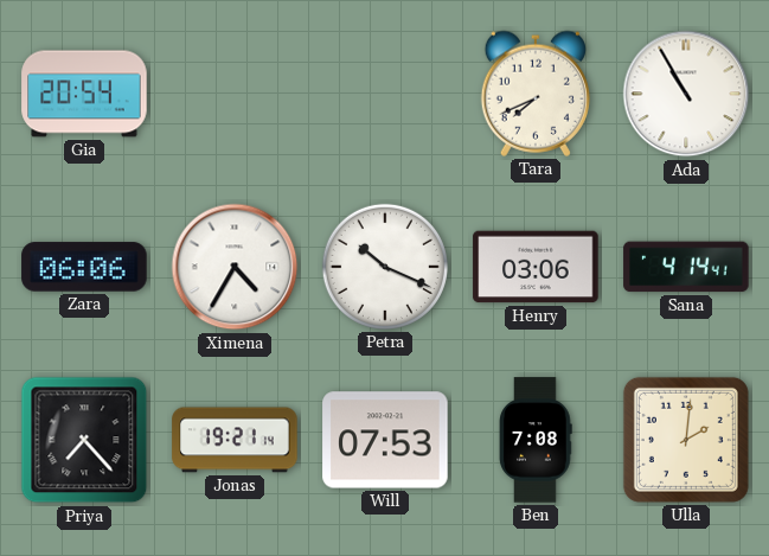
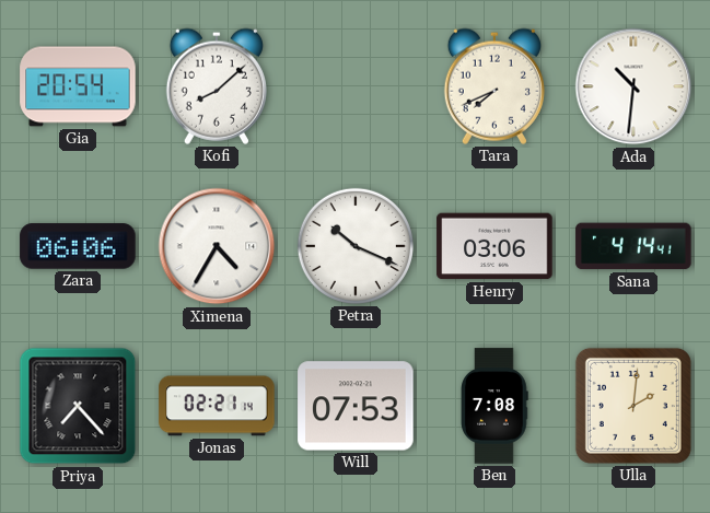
Kofi: none -> 8:08 (217, 86)
Ada: 10:55 -> 10:31 (633, 86)
Jonas: 19:21 -> 02:21 (217, 406)
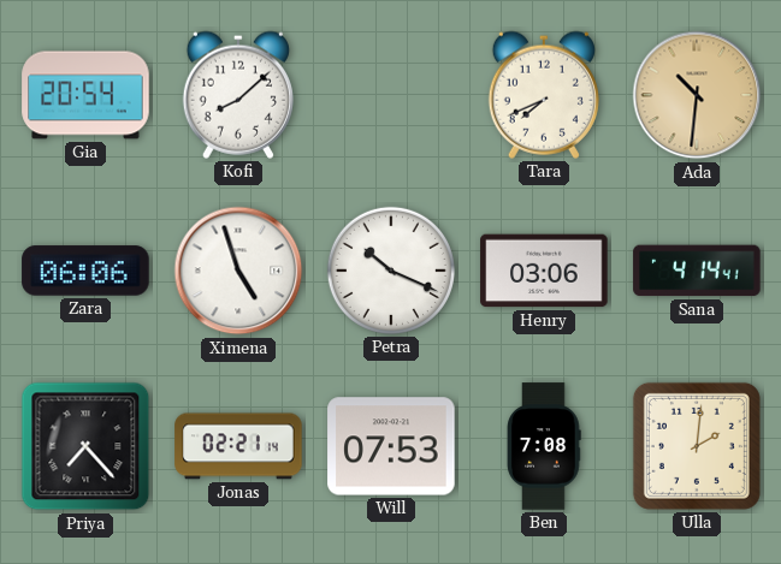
Ada dial: white -> champagne (697, 95)
Ximena: 4:35 -> 4:57 (238, 271)
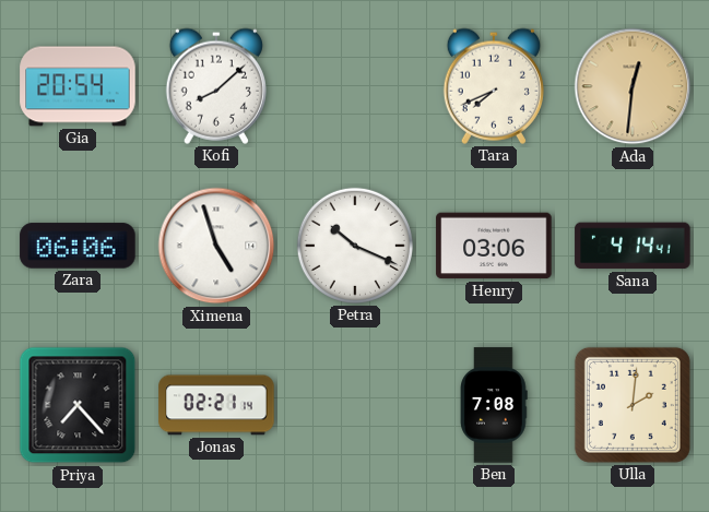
Ada: 10:31 -> 12:31 (633, 86)
Will: 07:53 -> none (391, 446)
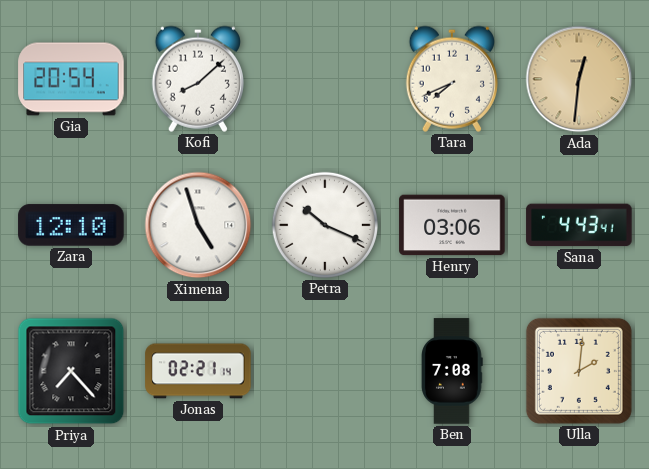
Zara: 06:06 -> 12:10 (71, 225)
Sana: 4:14 -> 4:43 (579, 225)
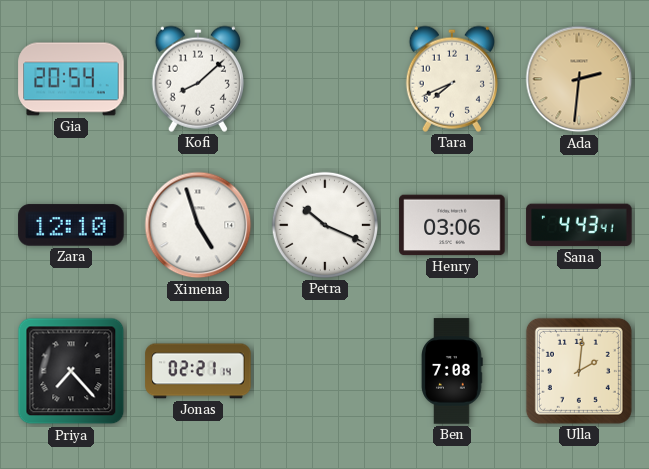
Ada: 12:31 -> 2:31 (579, 79)
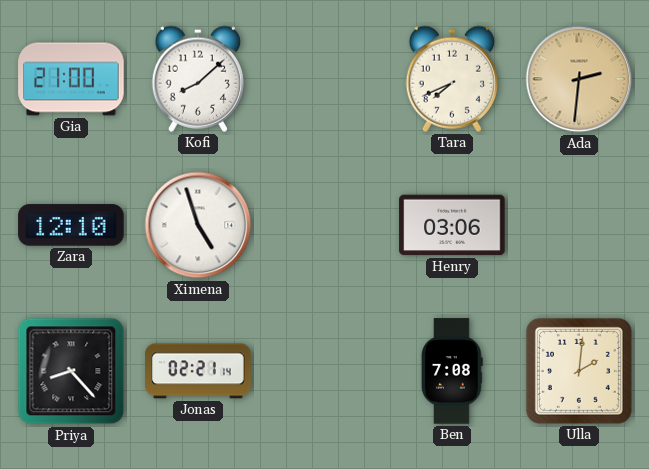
Gia: 20:54 -> 21:00 (71, 79)
Petra: 10:19 -> none (325, 225)
Sana: 4:43 -> none (579, 225)
Priya: 7:23 -> 8:23 (71, 371)
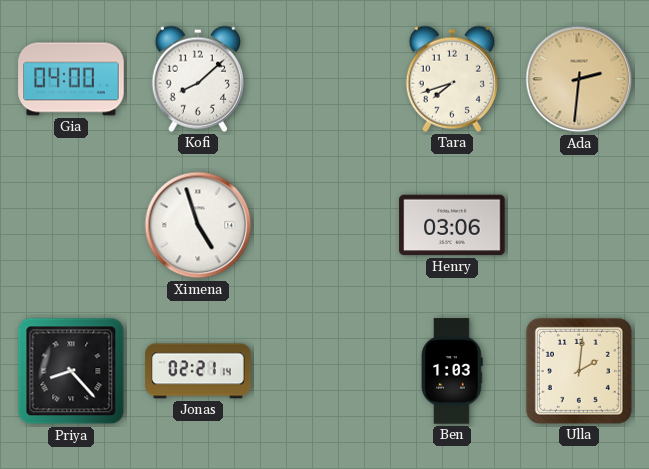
Gia: 21:00 -> 04:00 (71, 79)
Tara: 7:41 -> 7:42 (452, 79)
Zara: 12:10 -> none (71, 225)
Ben: 7:08 -> 1:03 (452, 371)
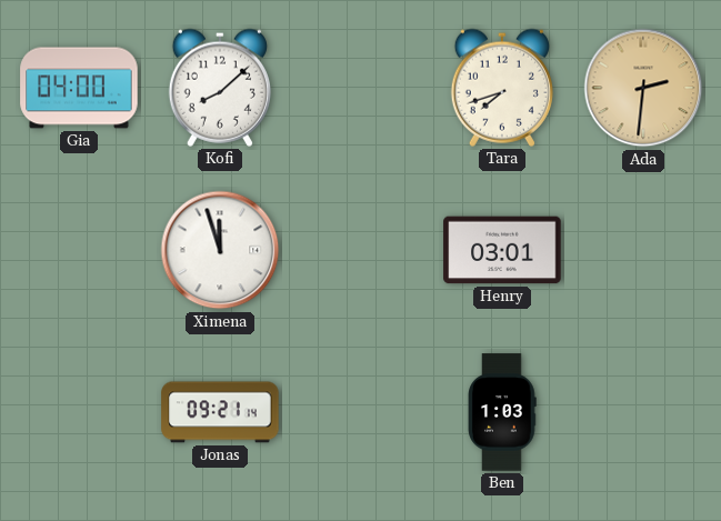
Ximena: 4:57 -> 11:57 (220, 250)
Henry: 03:06 -> 03:01 (502, 250)
Priya: 8:23 -> none (71, 371)
Jonas: 02:21 -> 09:21 (220, 412)
Ulla: 2:01 -> none (579, 371)
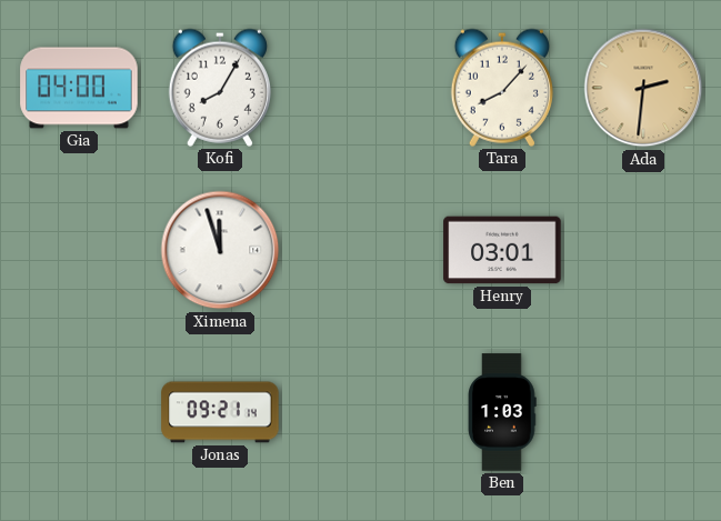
Kofi: 8:08 -> 8:05 (220, 88)
Tara: 7:42 -> 8:07 (502, 88)
